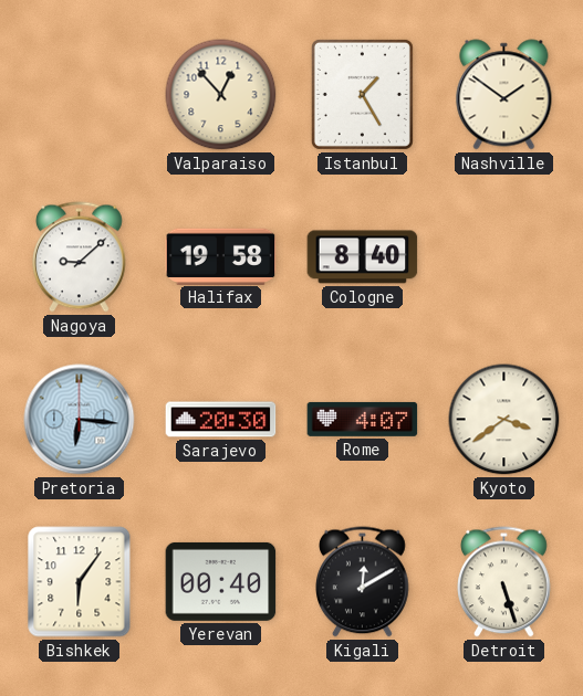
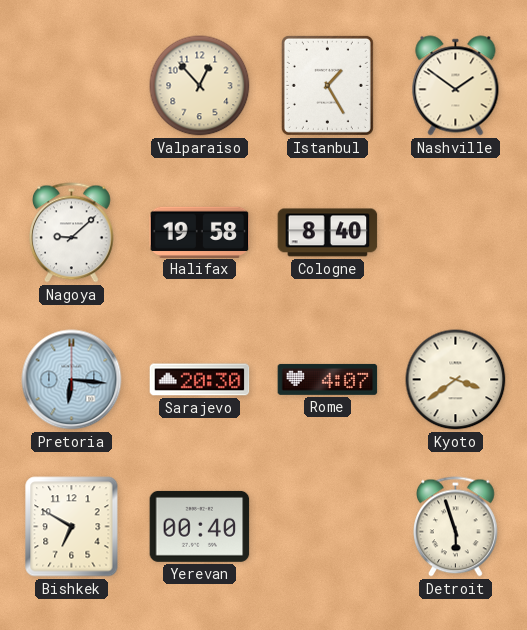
Bishkek: 6:06 -> 6:50 (72, 527)
Kigali: 12:10 -> none (363, 582)
Detroit: 5:27 -> 5:57 (456, 527)
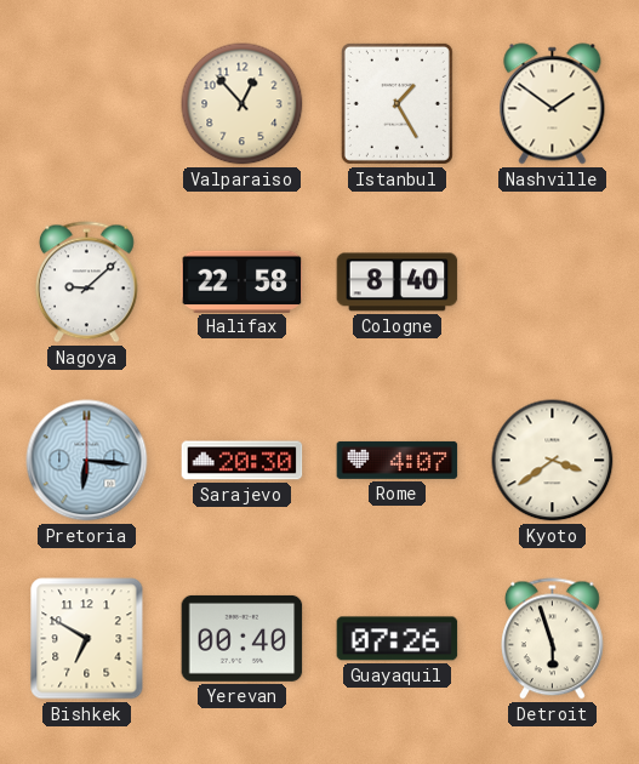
Halifax: 19:58 -> 22:58 (243, 281)
Guayaquil: none -> 07:26 (398, 639)
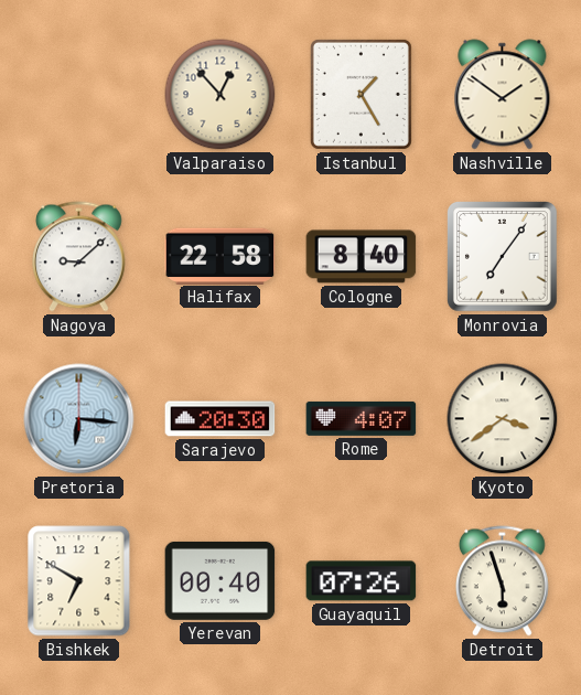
Monrovia: none -> 7:06 (503, 257)
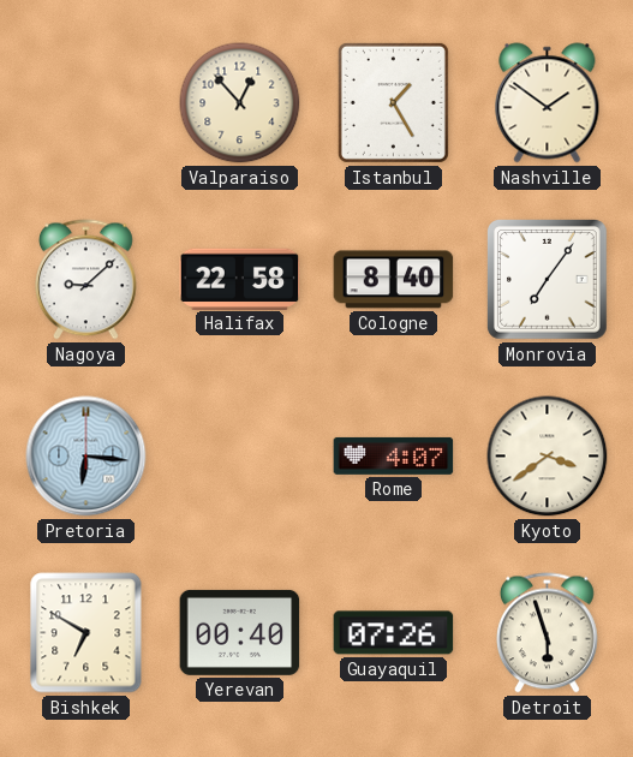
Sarajevo: 20:30 -> none (220, 419)
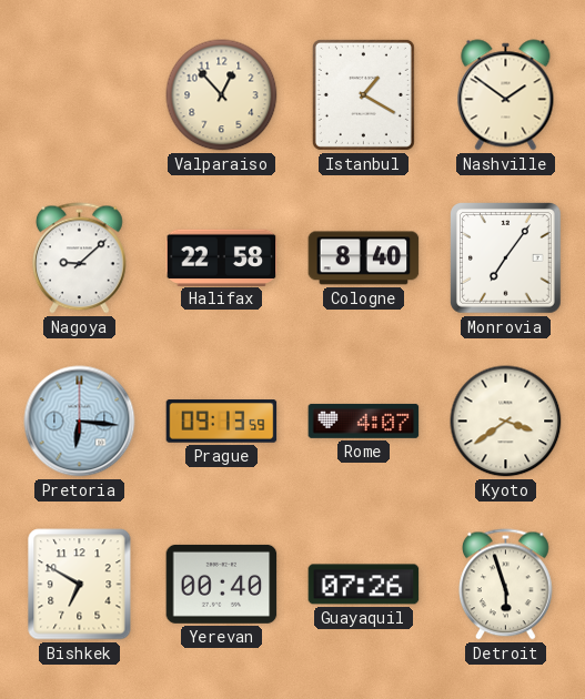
Istanbul: 1:25 -> 1:20 (363, 94)
Prague: none -> 09:13 (222, 422)
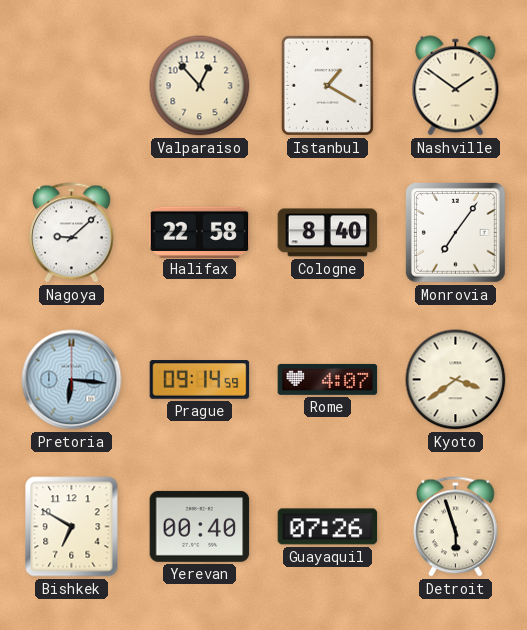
Prague: 09:13 -> 09:14 (200, 380)
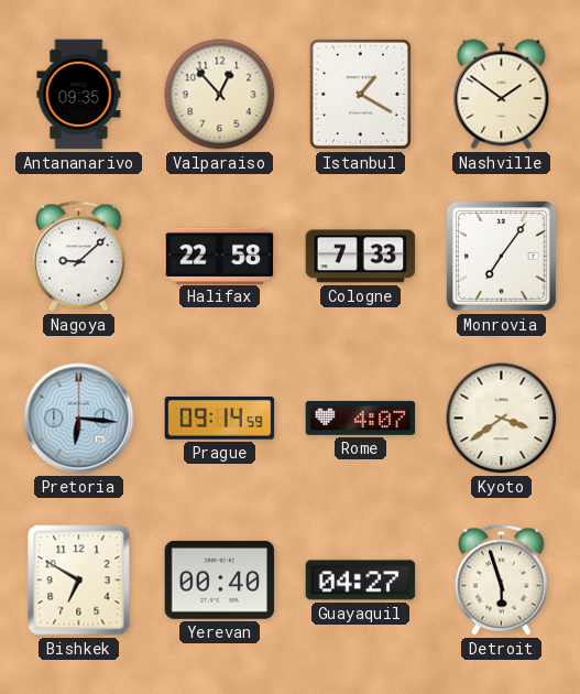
Antananarivo: none -> 09:35 (79, 95)
Cologne: 8:40 -> 7:33 (361, 257)
Guayaquil: 07:26 -> 04:27 (361, 581)
